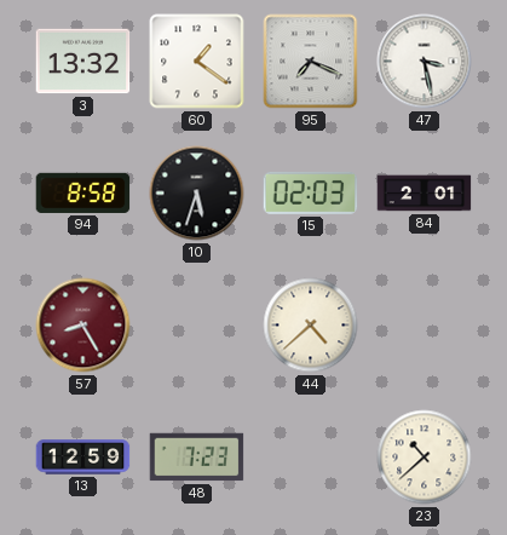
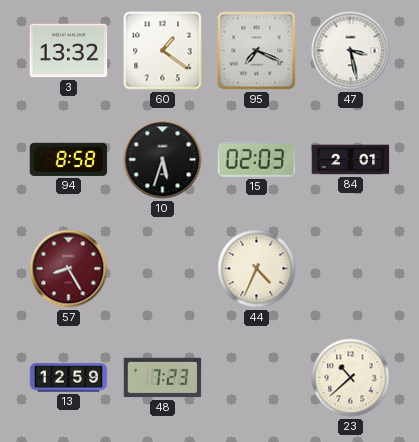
44: 4:38 -> 4:34 (257, 269)
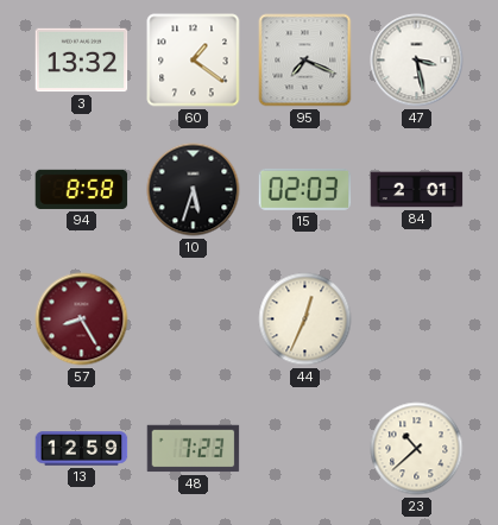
44: 4:34 -> 12:34 (305, 320)
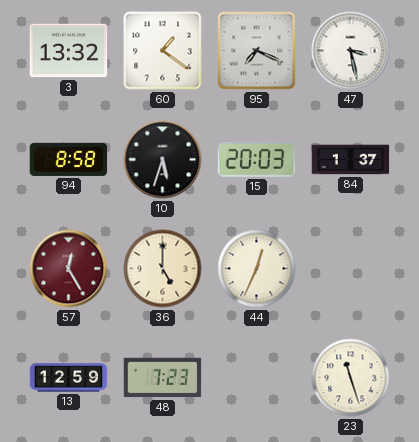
15: 02:03 -> 20:03 (257, 159)
84: 2:01 -> 1:37 (351, 160)
57: 8:25 -> 12:25 (69, 269)
36: none -> 5:00 (163, 269)
23: 10:38 -> 11:27 (351, 378)
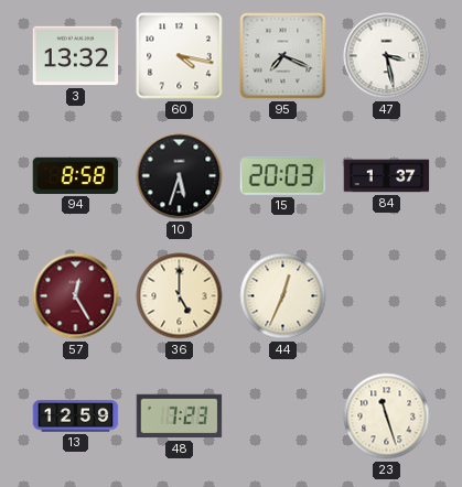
60: 1:21 -> 4:17 (180, 56)
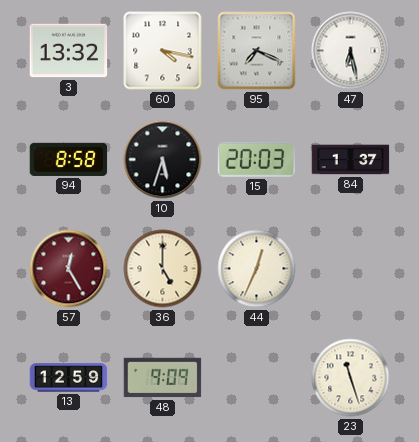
47: 3:28 -> 6:28 (351, 51)
48: 7:23 -> 9:09 (163, 378)
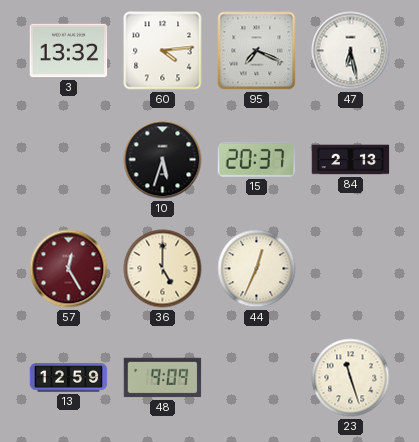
60: 4:17 -> 4:14 (163, 51)
94: 8:58 -> none (69, 159)
15: 20:03 -> 20:37 (257, 159)
84: 1:37 -> 2:13 (351, 160)
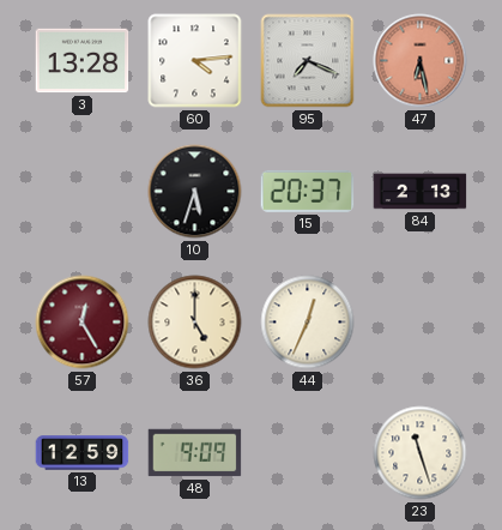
3: 13:32 -> 13:28 (83, 61)
47 dial: white -> salmon (421, 61)
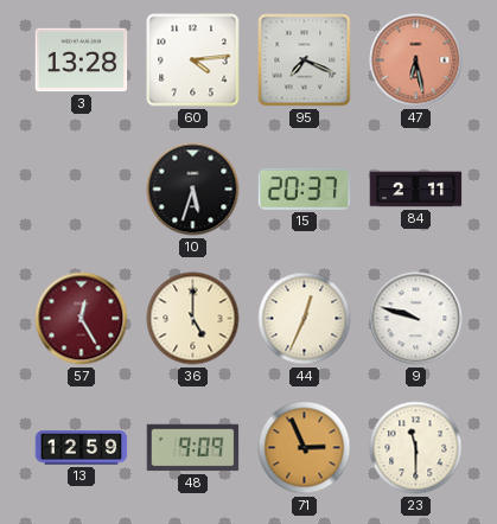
84: 2:13 -> 2:11 (416, 190)
9: none -> 9:48 (416, 319)
71: none -> 2:56 (305, 448)
23: 11:27 -> 11:30 (416, 448)
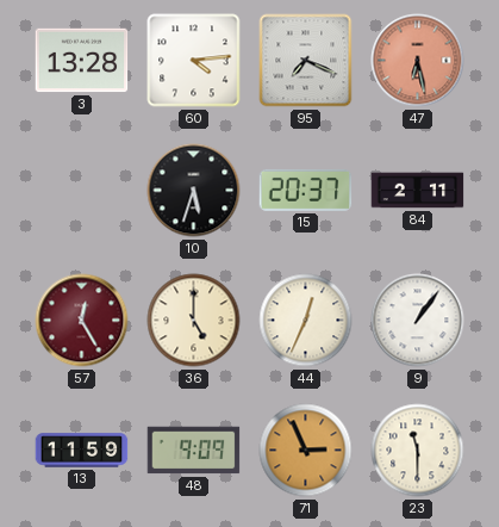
9: 9:48 -> 1:06 (418, 321)
13: 12:59 -> 11:59 (82, 451)
